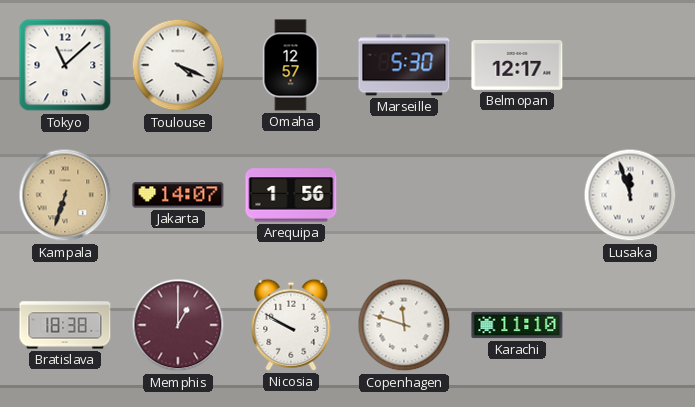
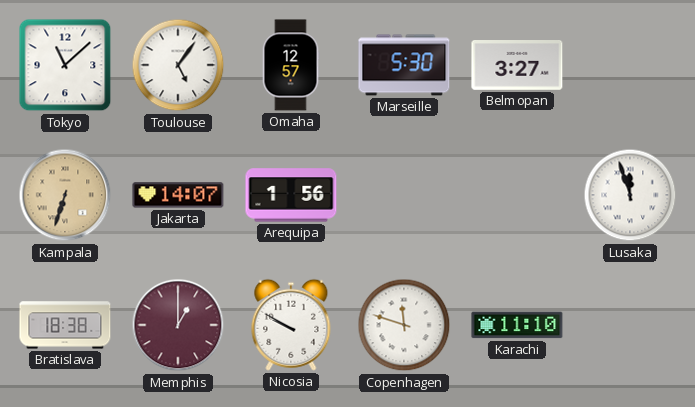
Toulouse: 4:19 -> 5:06 (178, 65)
Belmopan: 12:17 -> 3:27 (517, 66)
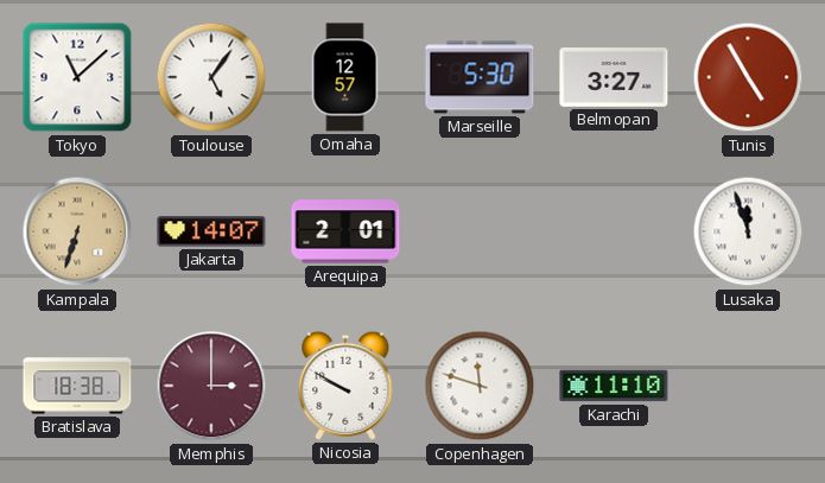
Tunis: none -> 4:55 (748, 77)
Arequipa: 1:56 -> 2:01 (345, 231)
Memphis: 1:00 -> 3:00 (211, 386)
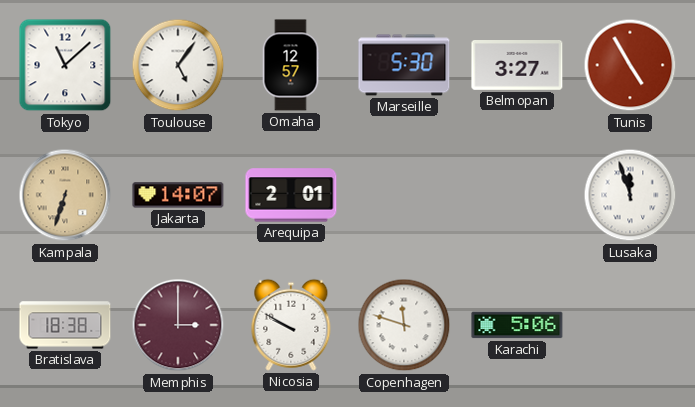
Karachi: 11:10 -> 5:06 (517, 325)
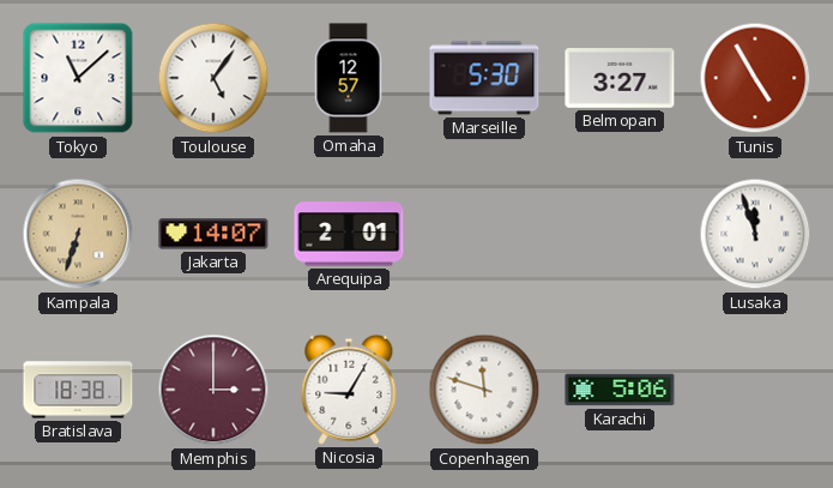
Nicosia: 9:50 -> 9:05 (349, 390)
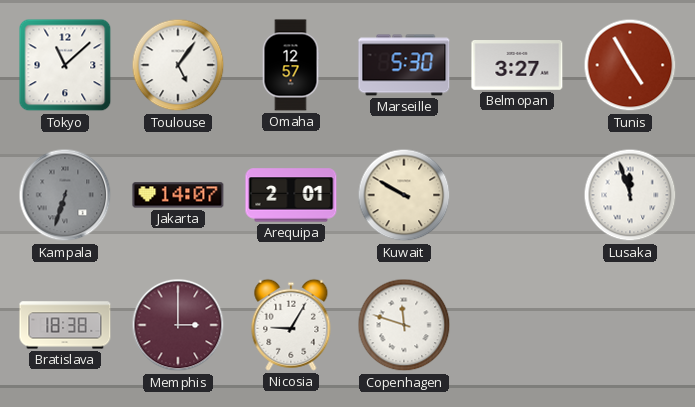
Kampala dial: champagne -> grey (65, 195)
Kuwait: none -> 9:50 (404, 195)
Karachi: 5:06 -> none (620, 390)
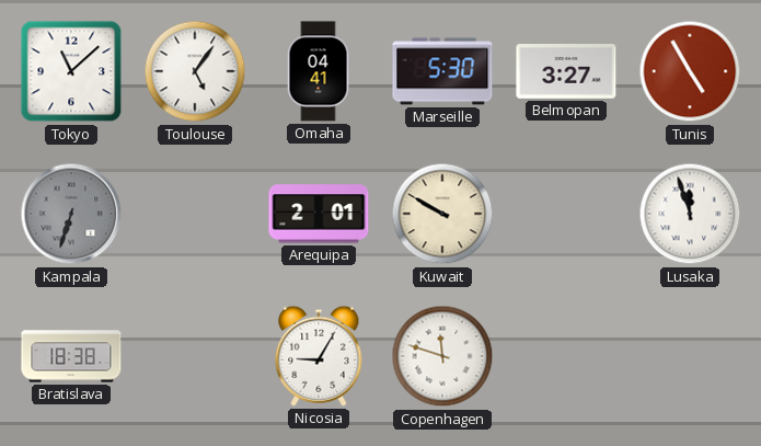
Omaha: 12:57 -> 04:41 (319, 71)
Jakarta: 14:07 -> none (178, 195)
Memphis: 3:00 -> none (178, 325)
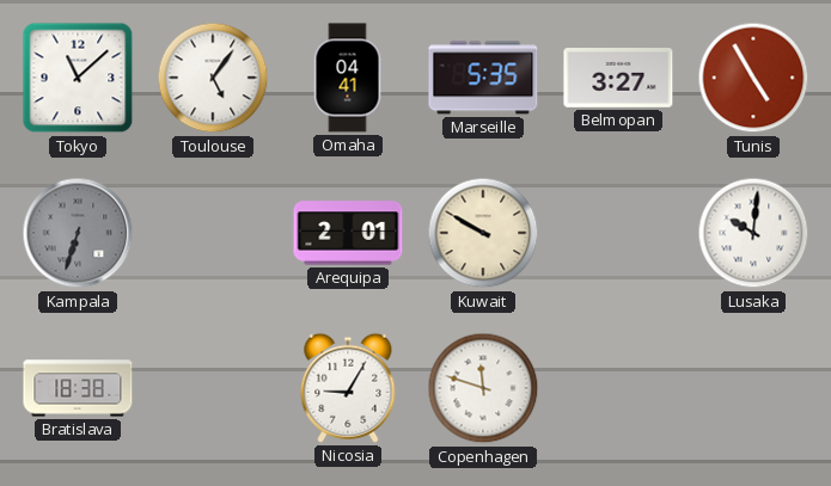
Marseille: 5:30 -> 5:35 (483, 78)
Lusaka: 11:57 -> 10:01 (753, 233)
